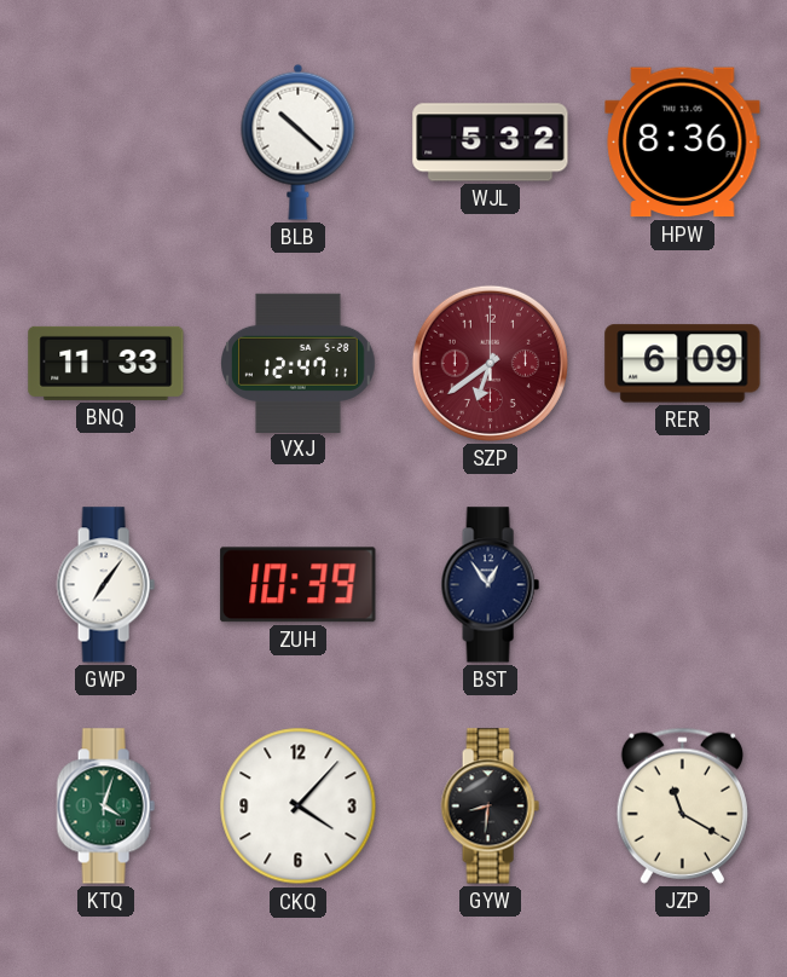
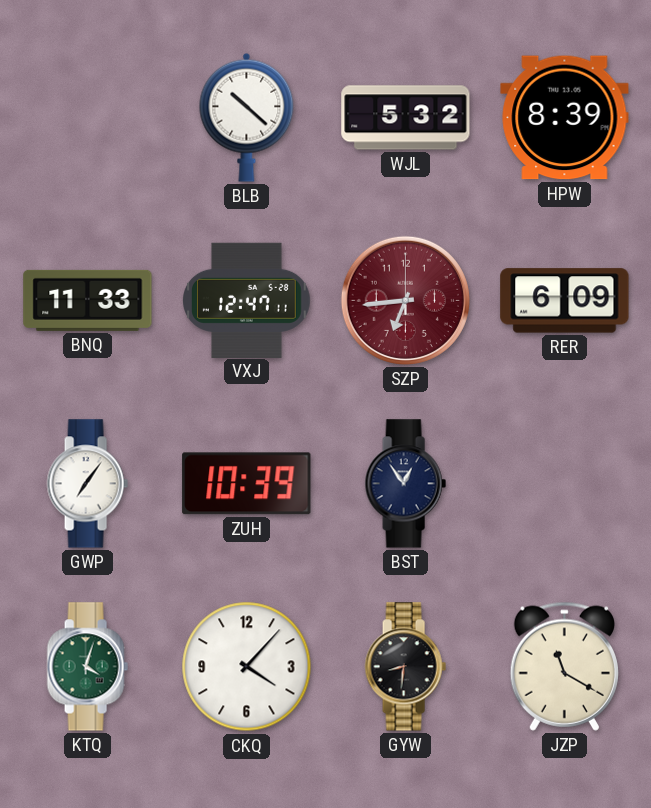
HPW: 8:36 -> 8:39 (565, 118)
SZP: 6:39 -> 6:44 (405, 300)
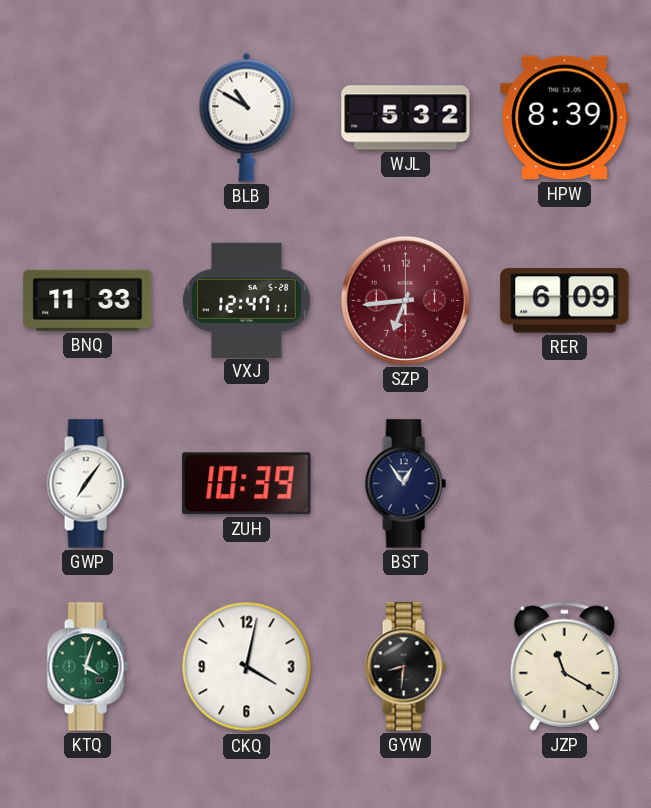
BLB: 10:22 -> 10:50 (247, 117)
CKQ: 4:07 -> 4:02 (247, 667)
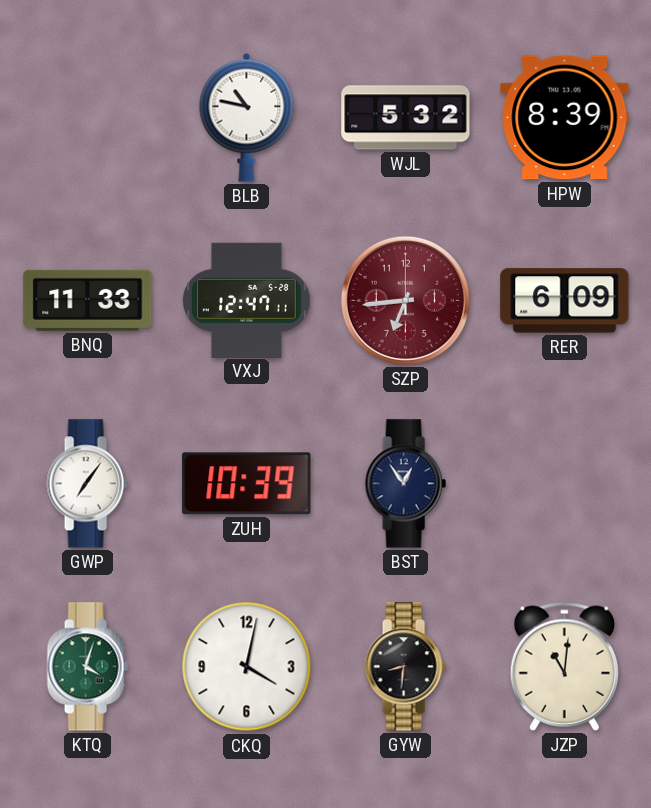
BLB: 10:50 -> 10:47 (247, 117)
JZP: 11:20 -> 11:01 (564, 666)
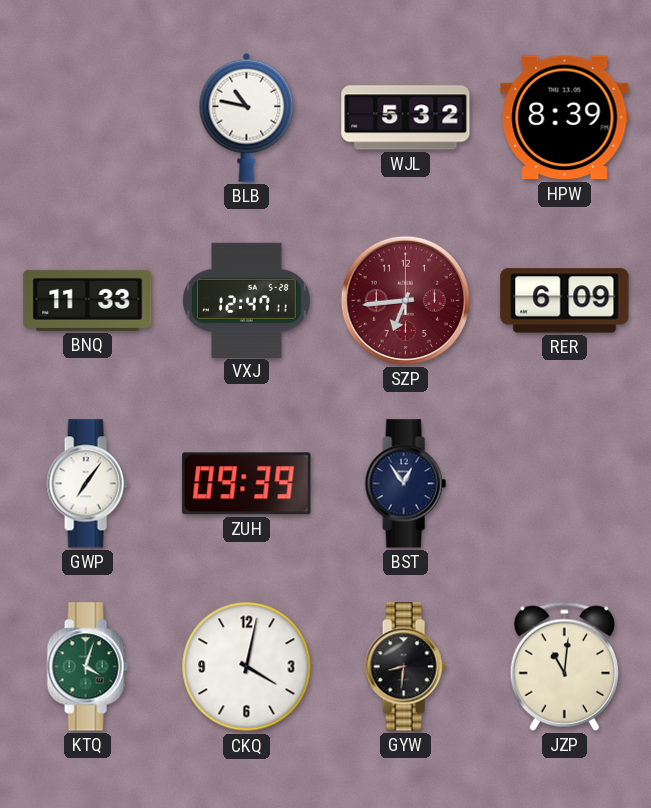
ZUH: 10:39 -> 09:39 (247, 484)
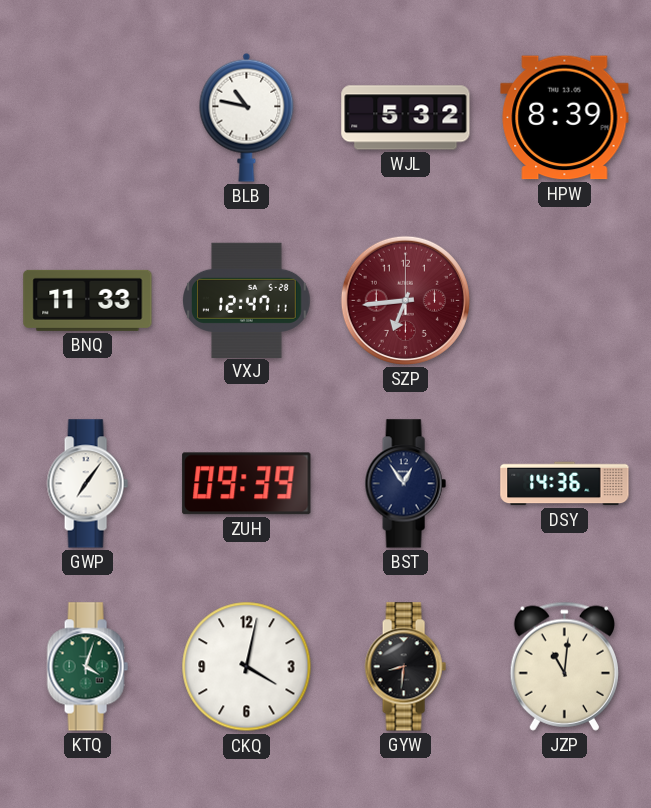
RER: 6:09 -> none (565, 301)
DSY: none -> 14:36 (565, 484)
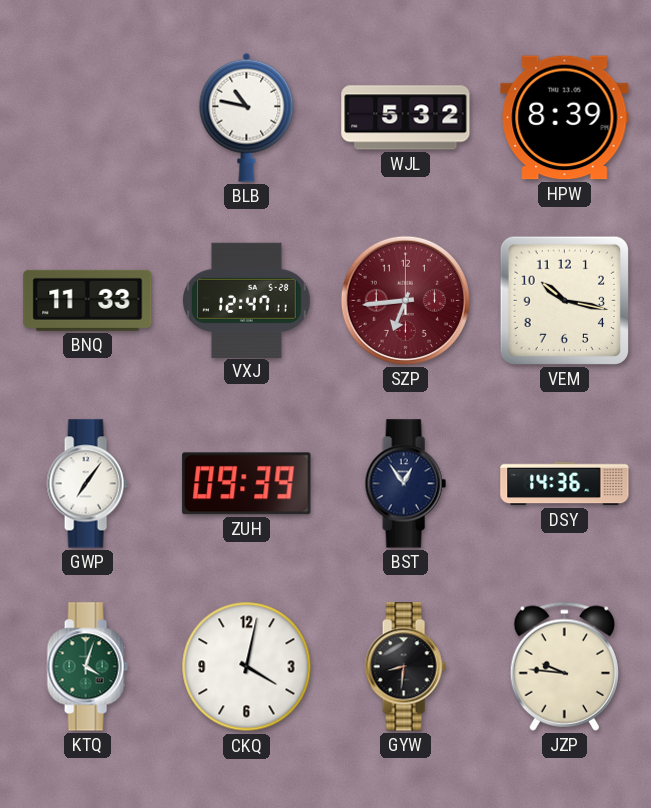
VEM: none -> 10:17 (564, 300)
JZP: 11:01 -> 9:46 (564, 666)
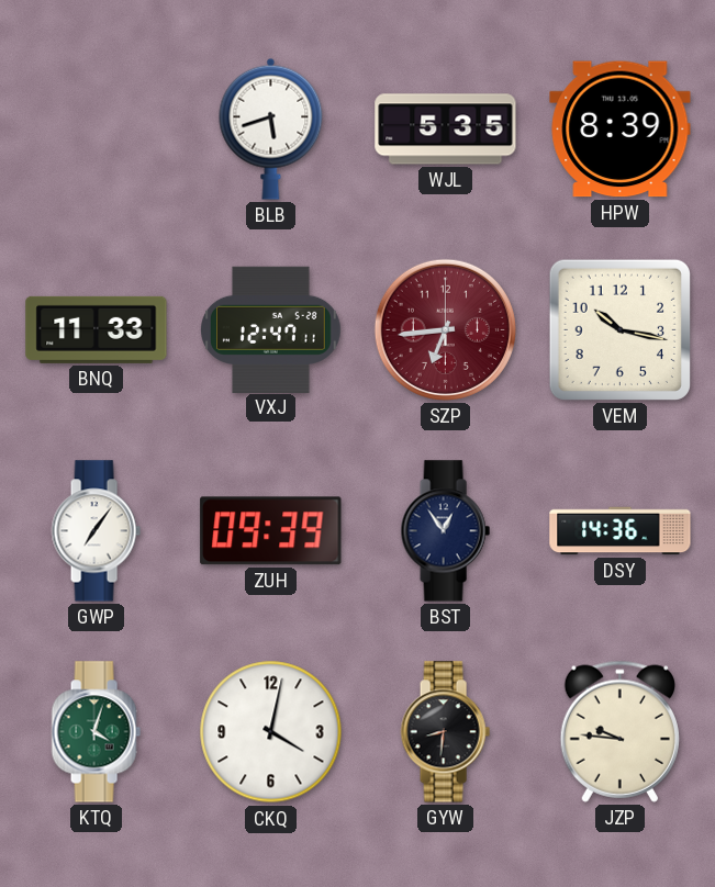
BLB: 10:47 -> 5:42 (271, 128)
WJL: 5:32 -> 5:35 (446, 130)
